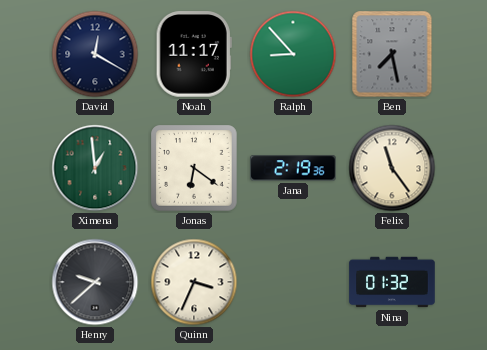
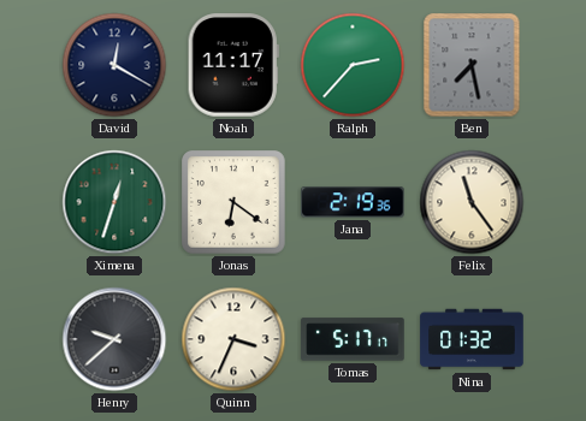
Ralph: 8:53 -> 2:37 (353, 65)
Ximena: 12:59 -> 12:33 (114, 202)
Tomas: none -> 5:17 (353, 339)
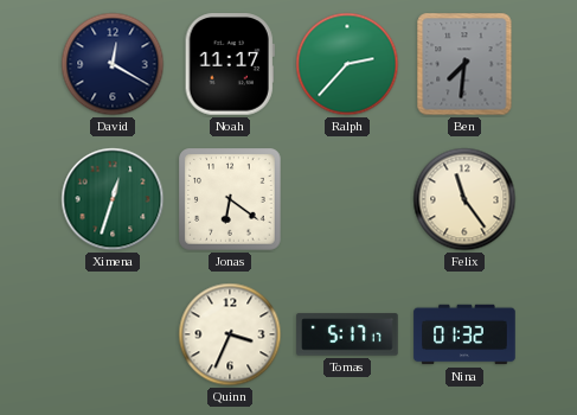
Ben: 7:28 -> 7:31 (464, 64)
Jana: 2:19 -> none (353, 202)
Henry: 9:38 -> none (114, 339)
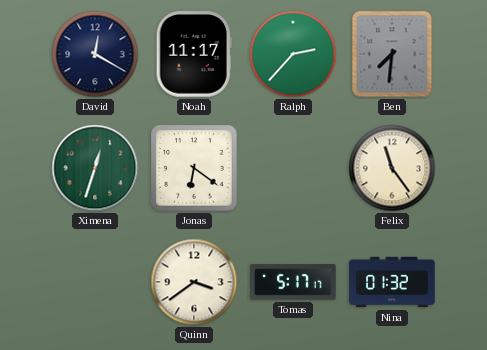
Quinn: 3:34 -> 3:39 (194, 282)
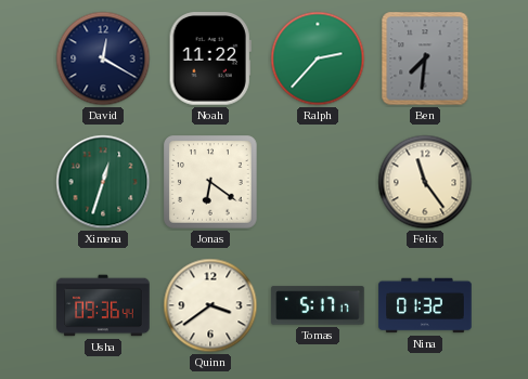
Noah: 11:17 -> 11:22 (210, 58)
Usha: none -> 09:36 (103, 305)
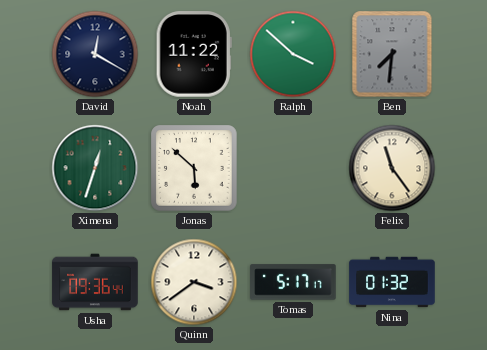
Ralph: 2:37 -> 3:52 (293, 54)
Jonas: 6:21 -> 5:52 (194, 168)
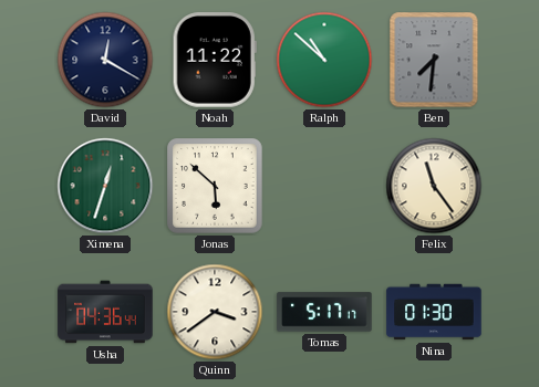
Ralph: 3:52 -> 10:52 (324, 60)
Usha: 09:36 -> 04:36 (105, 312)
Nina: 01:32 -> 01:30 (434, 312)
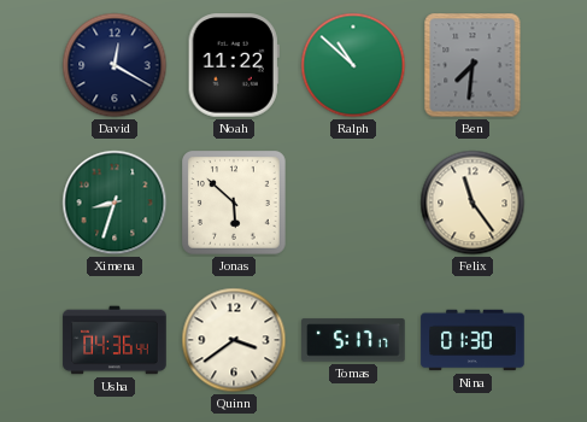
Ximena: 12:33 -> 8:33 (115, 203)
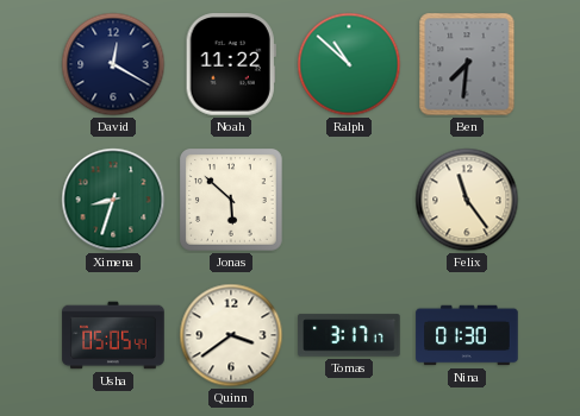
Usha: 04:36 -> 05:05 (113, 335)
Tomas: 5:17 -> 3:17 (349, 335)
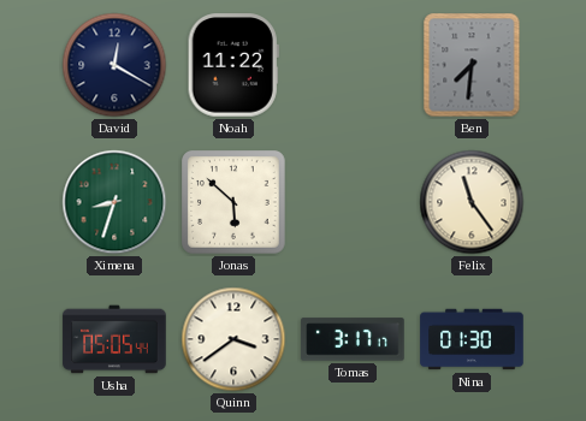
Ralph: 10:52 -> none (349, 64)
